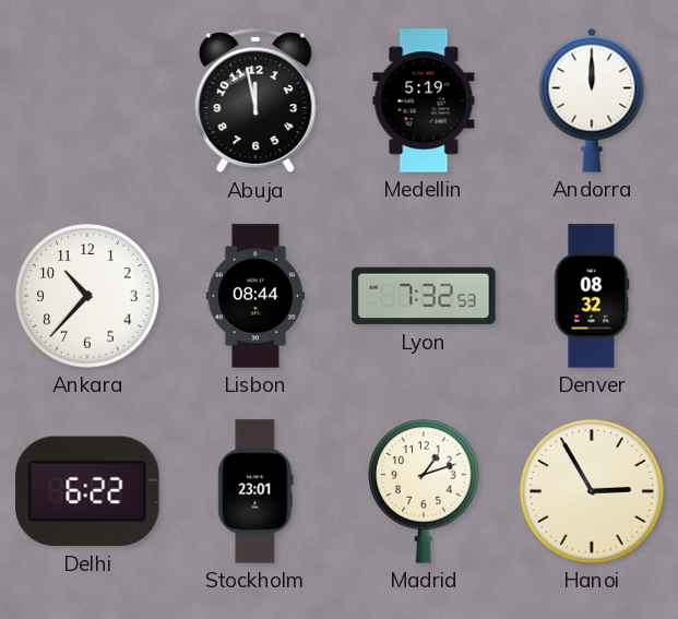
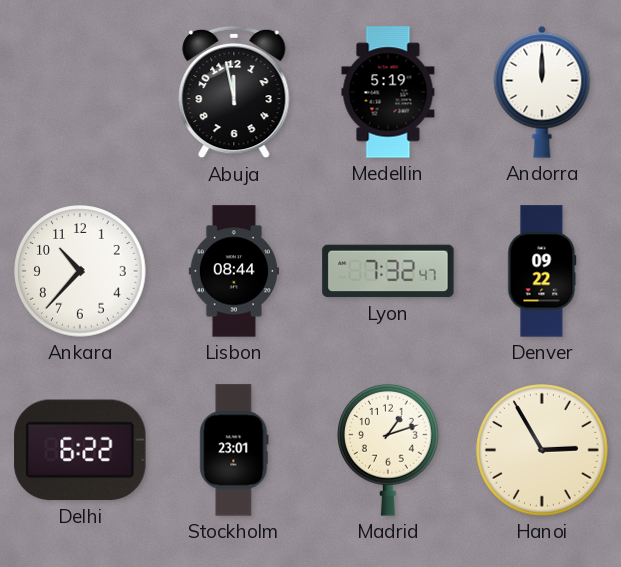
Lyon: 7:32:53 -> 7:32:47 (388, 271)
Denver: 08:32 -> 09:22 (542, 271)
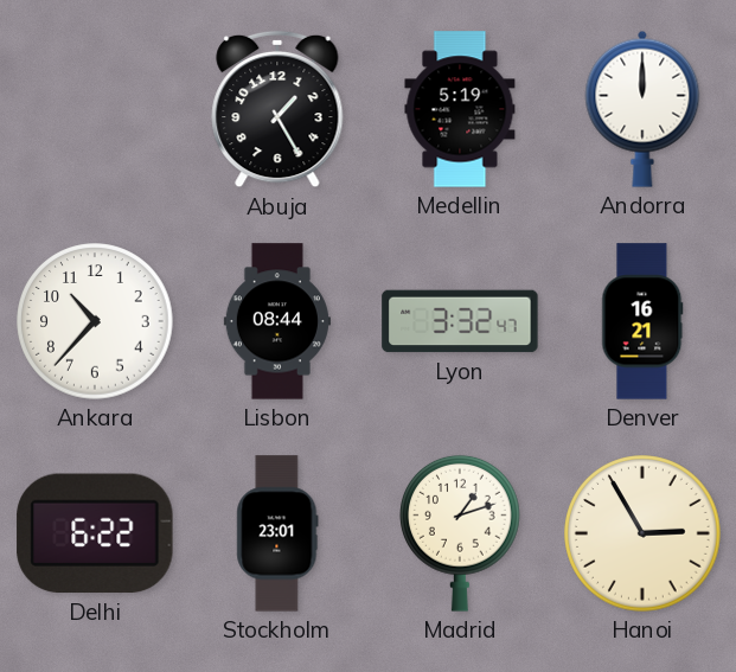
Abuja: 11:58 -> 1:25 (277, 109)
Lyon: 7:32 -> 3:32 (460, 321)
Denver: 09:22 -> 16:21 (642, 321)
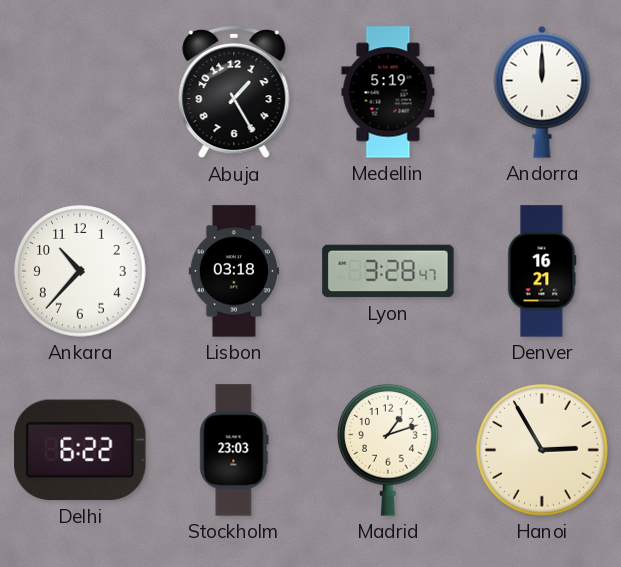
Lisbon: 08:44 -> 03:18 (234, 271)
Lyon: 3:32 -> 3:28 (388, 271)
Stockholm: 23:01 -> 23:03 (234, 450)
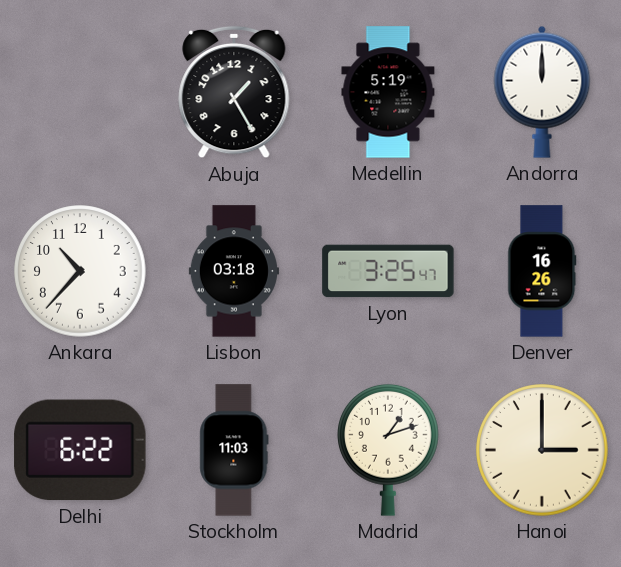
Lyon: 3:28 -> 3:25 (388, 271)
Denver: 16:21 -> 16:26 (542, 271)
Stockholm: 23:03 -> 11:03 (234, 450)
Hanoi: 2:55 -> 3:00 (542, 450)
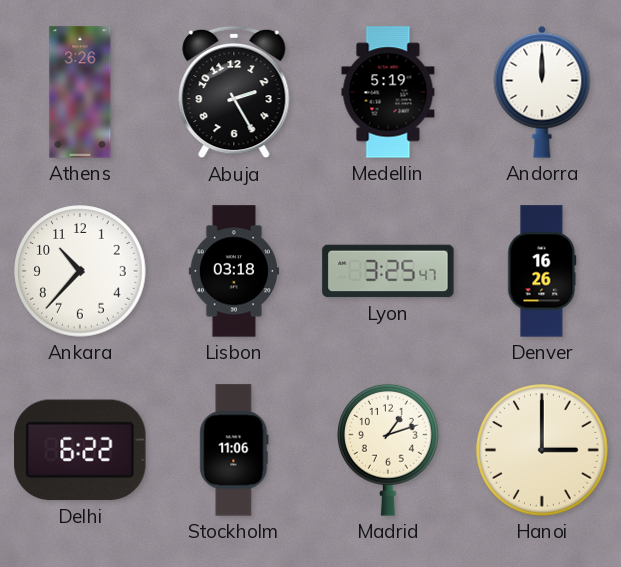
Athens: none -> 3:26 (80, 92)
Abuja: 1:25 -> 2:25 (234, 92)
Stockholm: 11:03 -> 11:06 (234, 450)
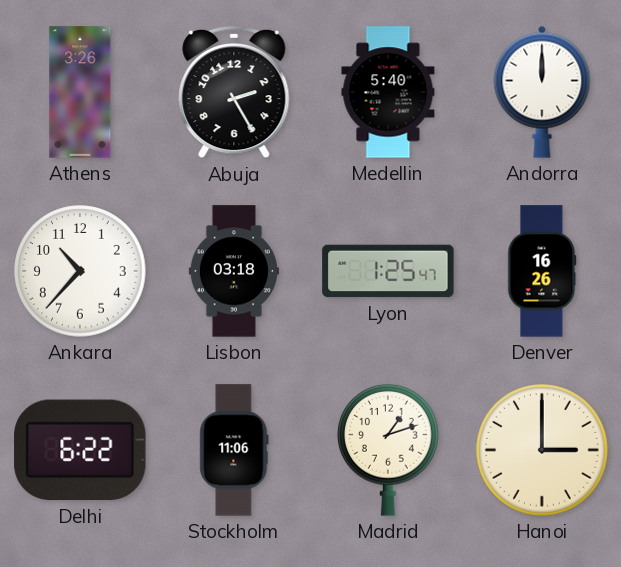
Medellin: 5:19 -> 5:40 (388, 92)
Lyon: 3:25 -> 1:25 (388, 271)
